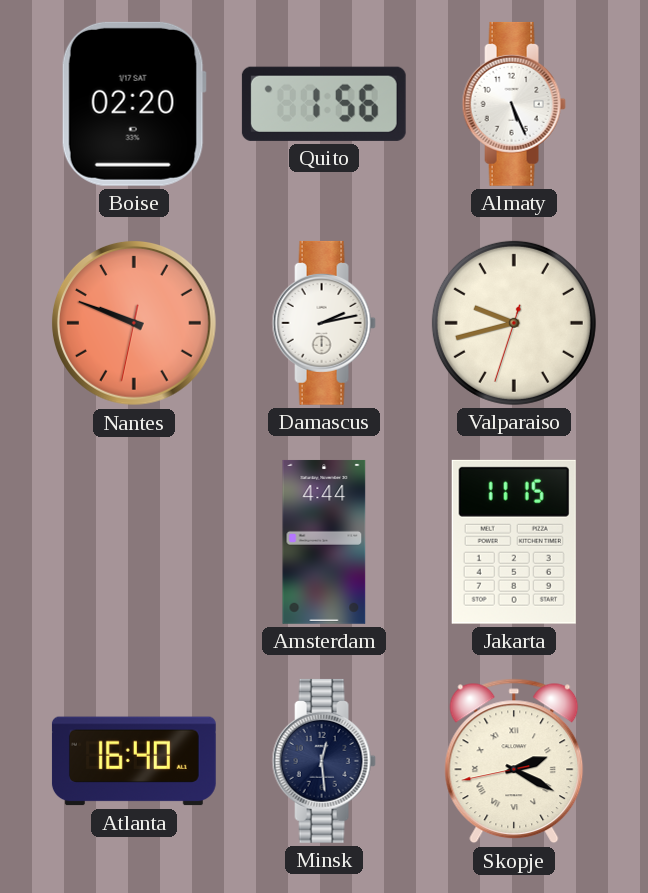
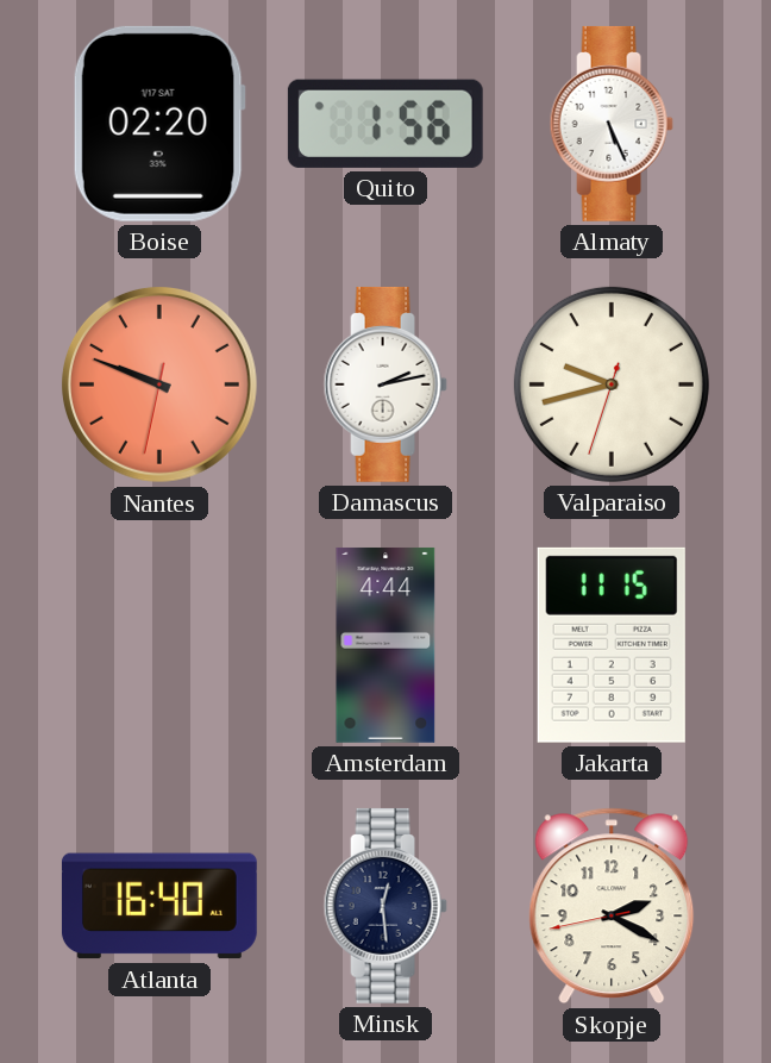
Skopje numerals: Roman -> Arabic (612, 906)
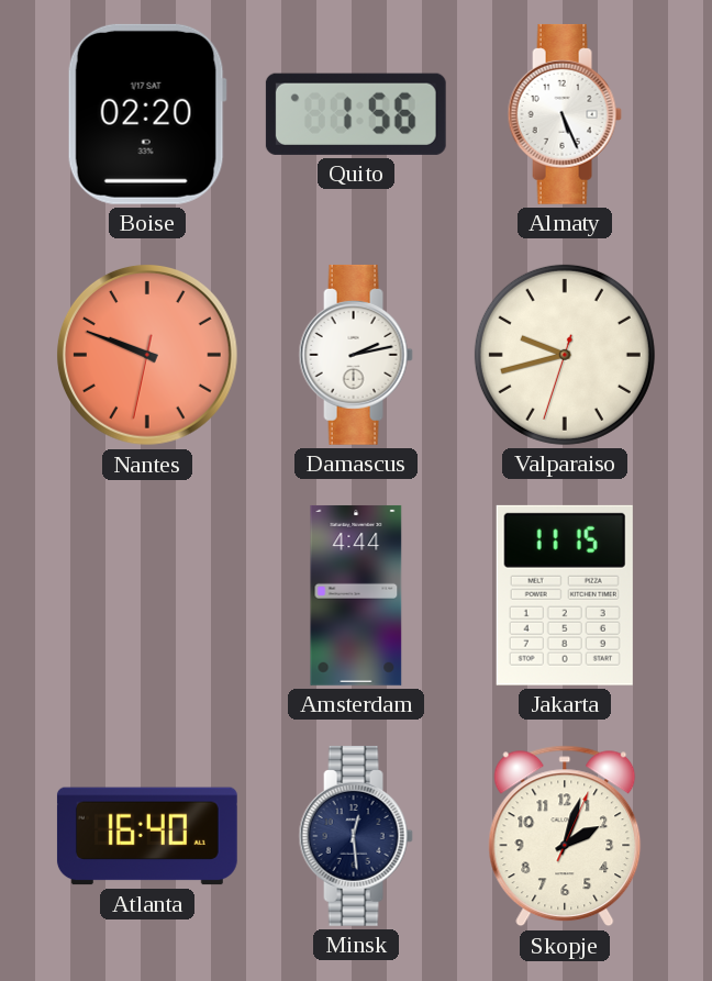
Skopje: 2:19 -> 2:03 (565, 836)
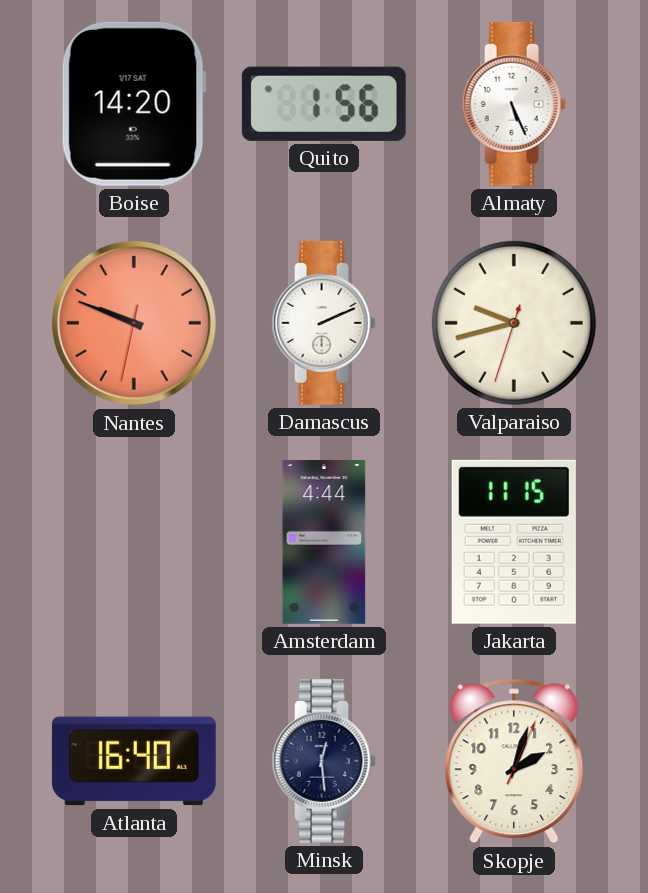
Boise: 02:20 -> 14:20 (134, 104)
Damascus: 2:13 -> 2:11 (324, 323)
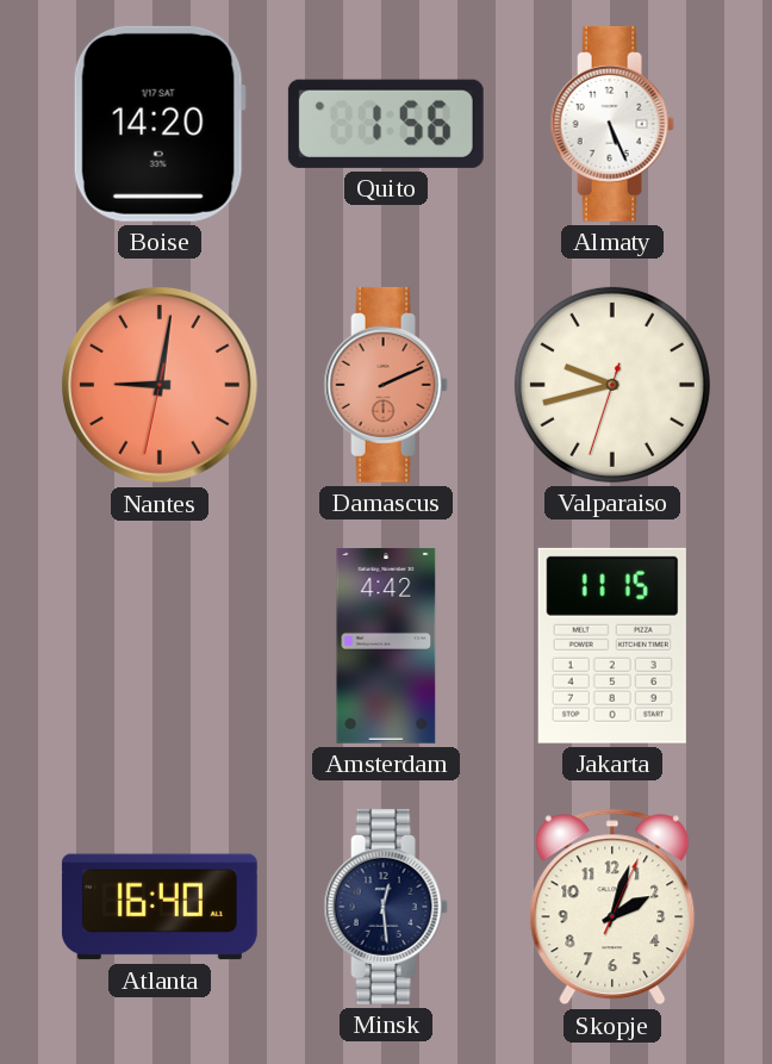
Nantes: 9:48 -> 9:01 (161, 386)
Damascus dial: white -> salmon (386, 385)
Amsterdam: 4:44 -> 4:42 (386, 646)
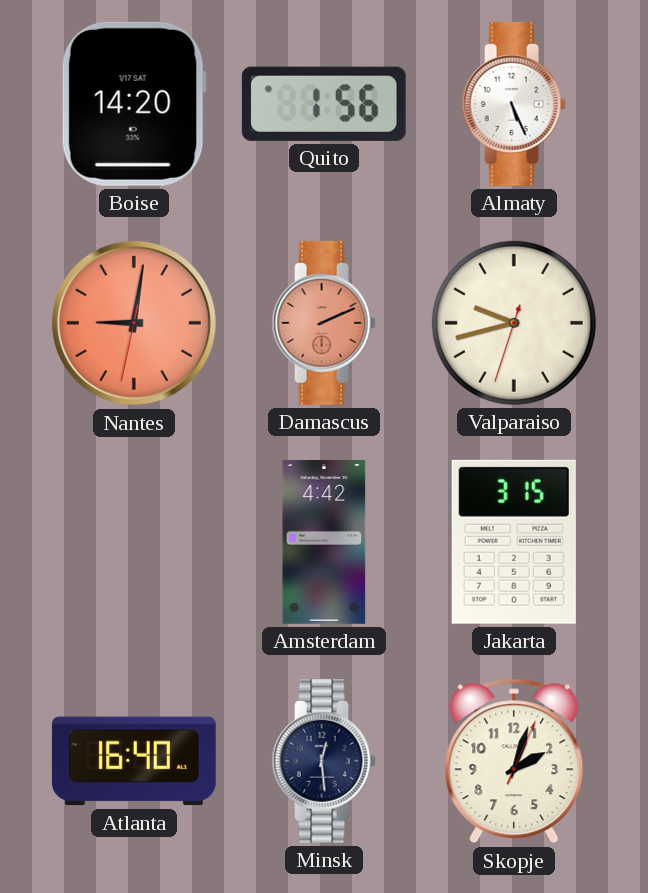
Jakarta: 11:15 -> 3:15 (514, 542)
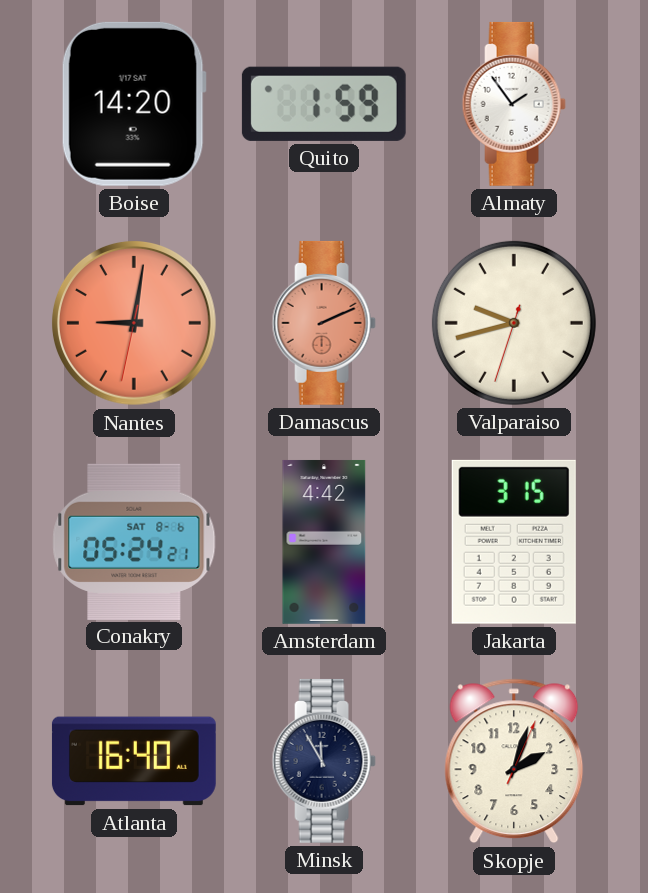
Quito: 1:56 -> 1:59 (324, 104)
Almaty: 5:26 -> 1:54 (514, 104)
Conakry: none -> 05:24 (134, 541)
Minsk: 12:29 -> 11:55 (324, 761)
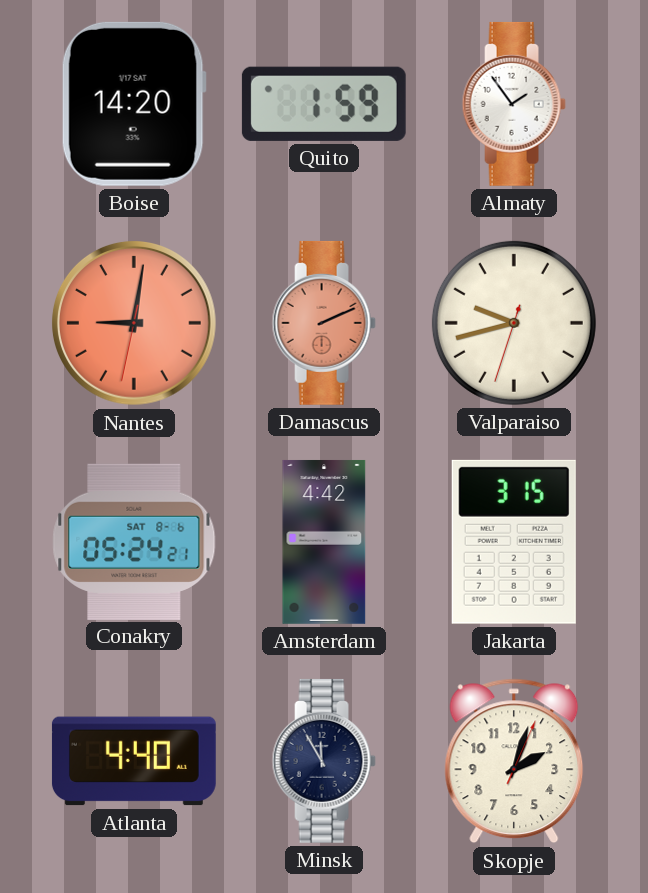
Atlanta: 16:40 -> 4:40 (134, 761)
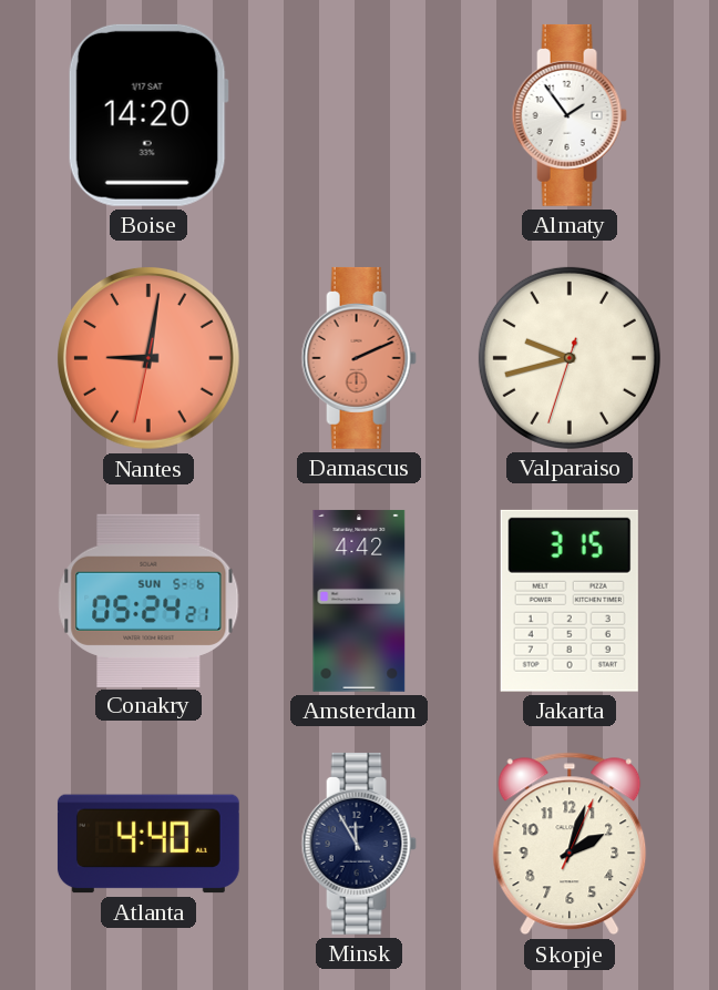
Quito: 1:59 -> none (324, 104)
Conakry date: SAT 8-6 -> SUN 5-6 (148, 600)
